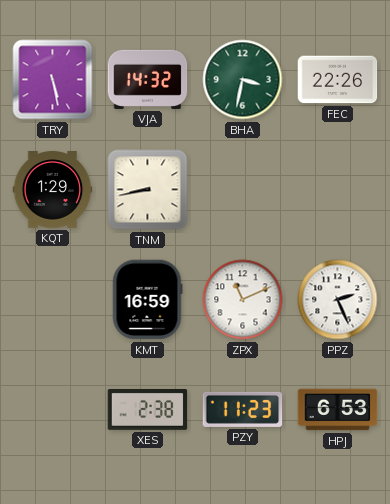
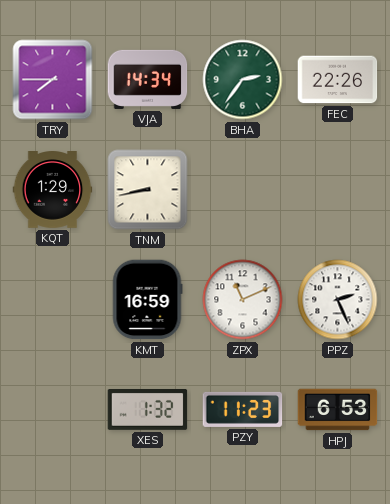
TRY: 5:28 -> 7:45 (53, 80)
VJA: 14:32 -> 14:34 (148, 79)
BHA: 3:32 -> 2:36 (243, 80)
XES: 2:38 -> 1:32 (148, 410)
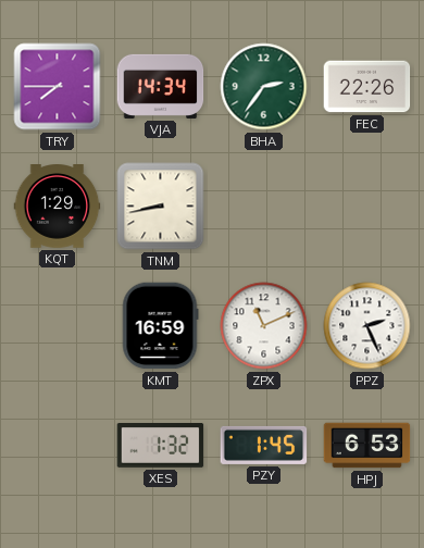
PZY: 11:23 -> 1:45 (264, 445)
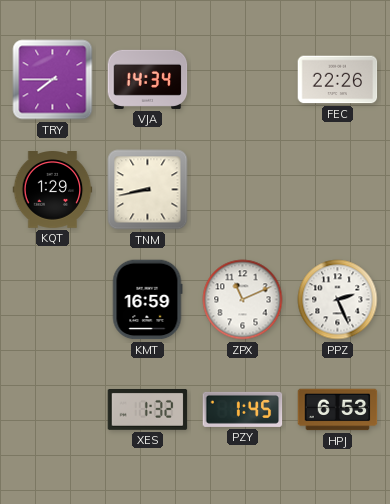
BHA: 2:36 -> none (264, 87)
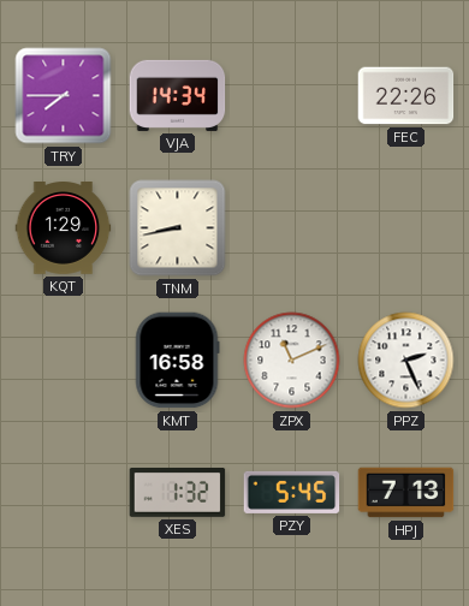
KMT: 16:59 -> 16:58 (177, 361)
PZY: 1:45 -> 5:45 (292, 492)
HPJ: 6:53 -> 7:13 (406, 493)
